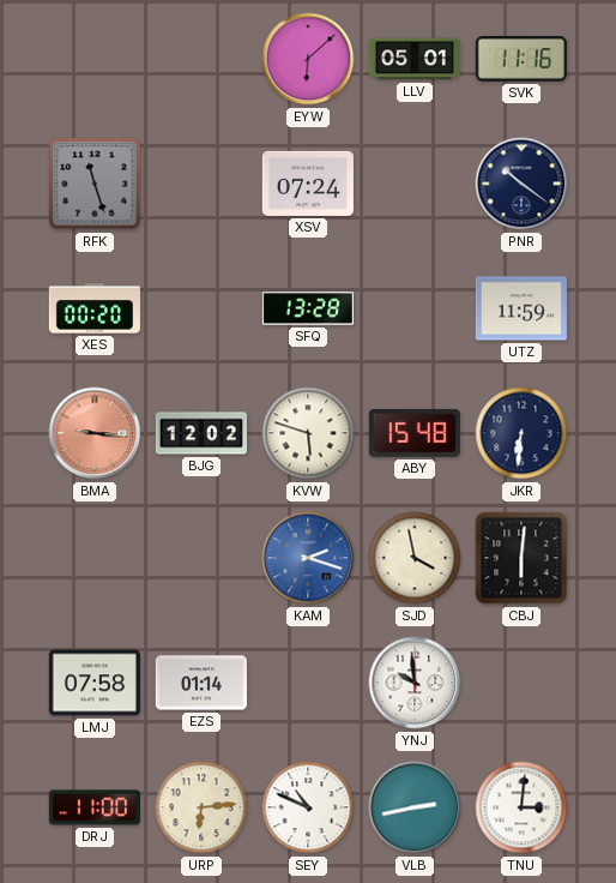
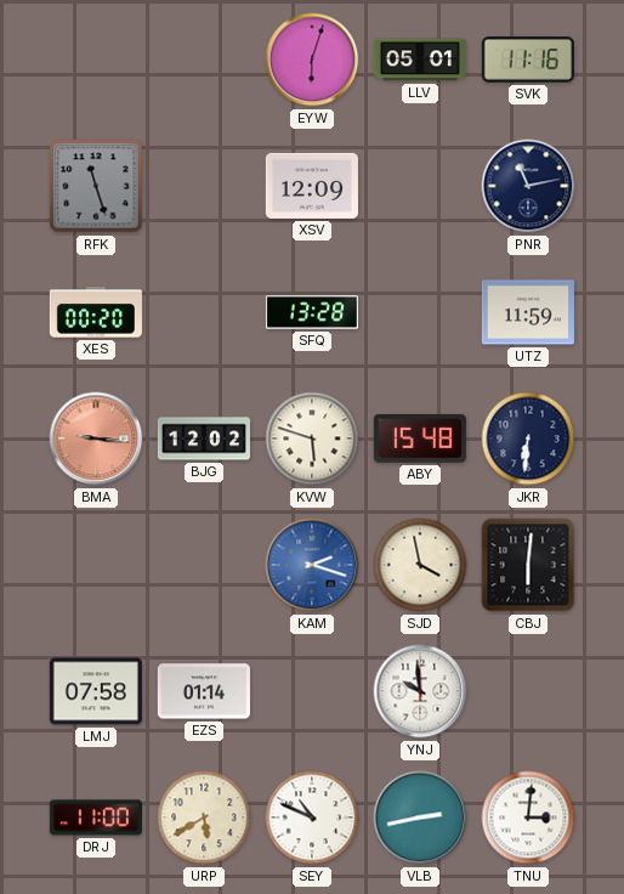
EYW: 6:08 -> 6:03 (312, 60)
XSV: 07:24 -> 12:09 (312, 186)
PNR: 10:21 -> 11:13 (528, 186)
URP: 6:14 -> 5:40 (204, 817)
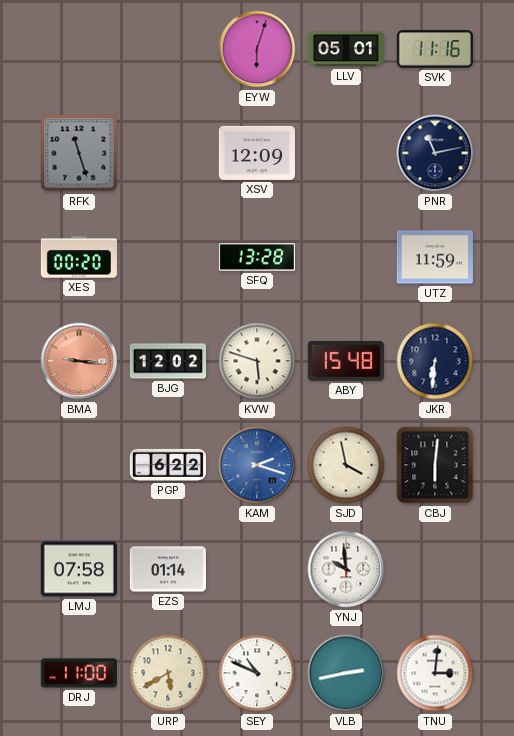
PGP: none -> 6:22 (167, 465)
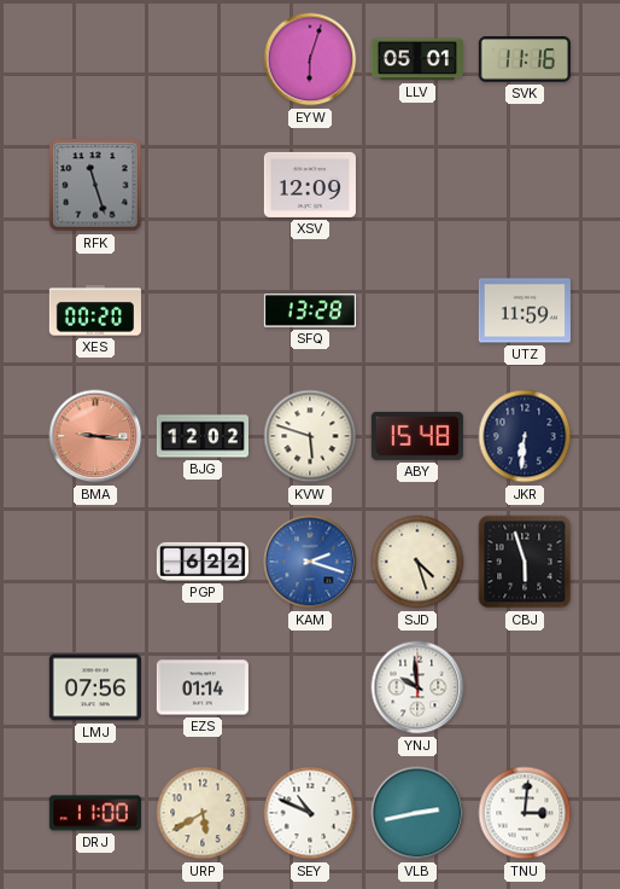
PNR: 11:13 -> none (435, 153)
SJD: 3:58 -> 4:27 (417, 562)
CBJ: 6:01 -> 5:57 (525, 562)
LMJ: 07:58 -> 07:56 (95, 687)
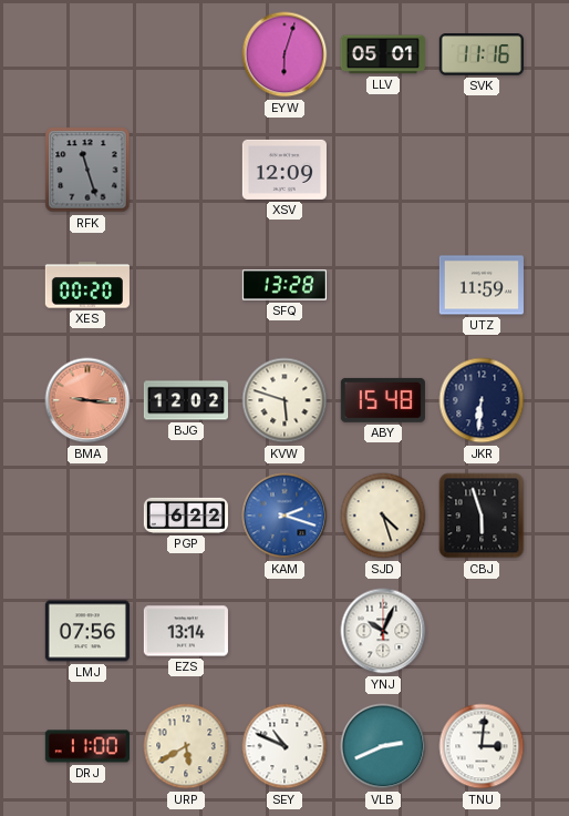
EZS: 01:14 -> 13:14 (186, 631)
YNJ: 9:59 -> 10:04 (383, 631)
VLB: 2:43 -> 2:41 (383, 746)
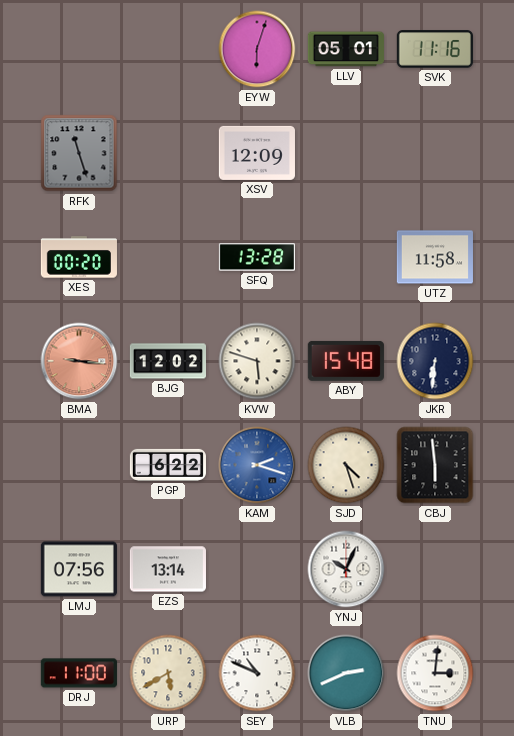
UTZ: 11:59 -> 11:58 (435, 257)
CBJ: 5:57 -> 5:59 (435, 465)
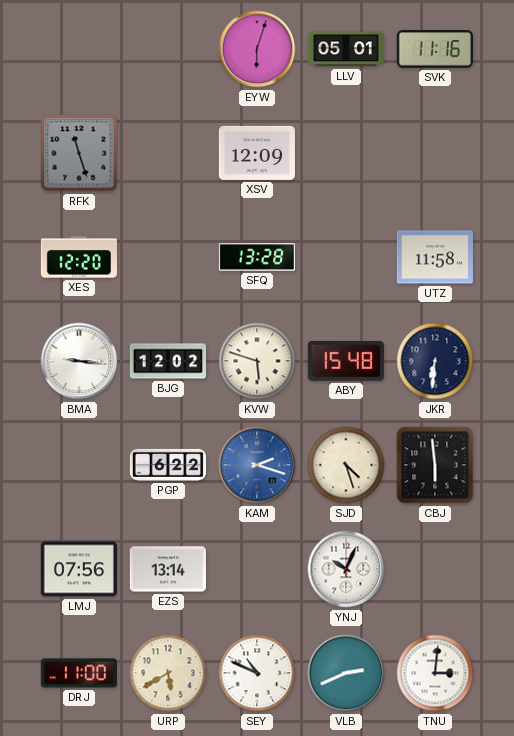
XES: 00:20 -> 12:20 (79, 257)
BMA dial: salmon -> white (79, 361)
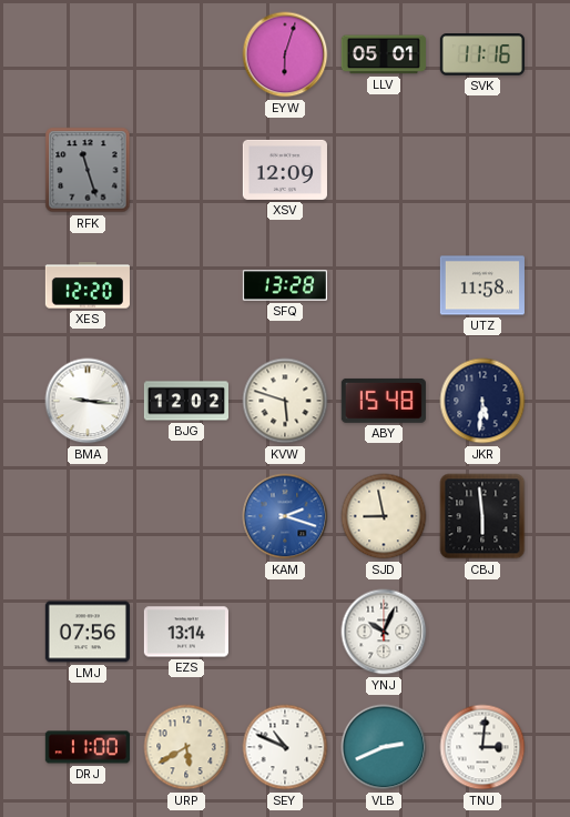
JKR: 6:31 -> 5:31 (482, 401)
PGP: 6:22 -> none (167, 465)
SJD: 4:27 -> 8:58 (384, 516)
